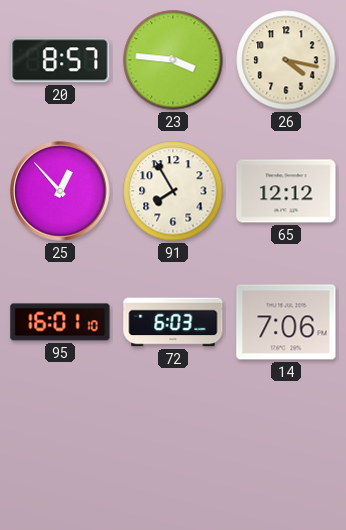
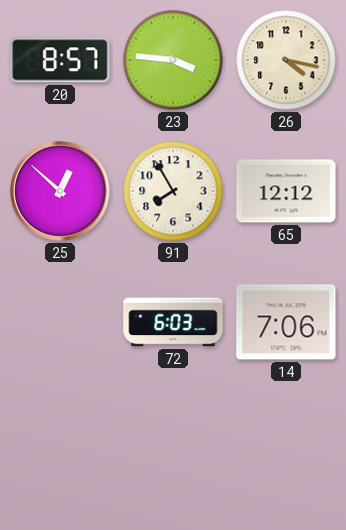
25: 12:53 -> 12:52 (60, 191)
95: 16:01 -> none (60, 322)
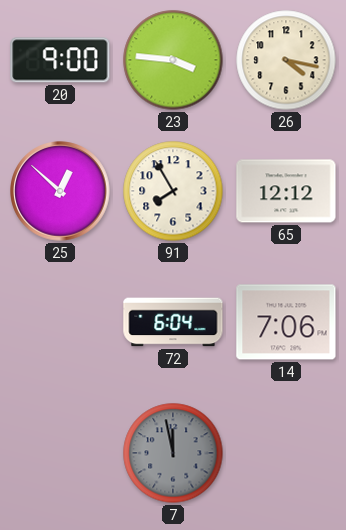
20: 8:57 -> 9:00 (60, 60)
72: 6:03 -> 6:04 (173, 322)
7: none -> 11:58 (173, 453)
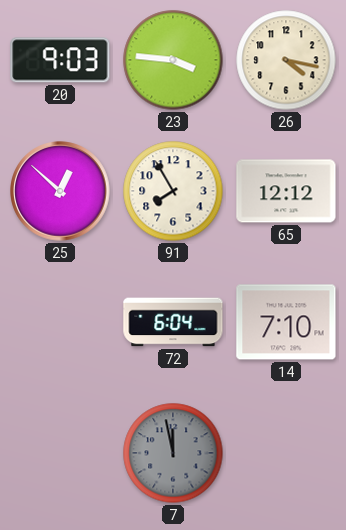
20: 9:00 -> 9:03 (60, 60)
14: 7:06 -> 7:10 (286, 322)
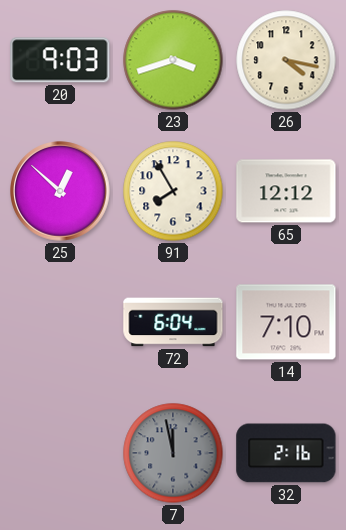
23: 3:46 -> 3:42 (173, 60)
32: none -> 2:16 (286, 453)
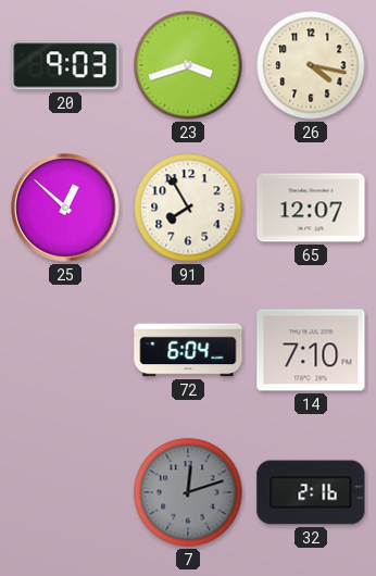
65: 12:12 -> 12:07 (311, 208)
7: 11:58 -> 12:12 (188, 492)
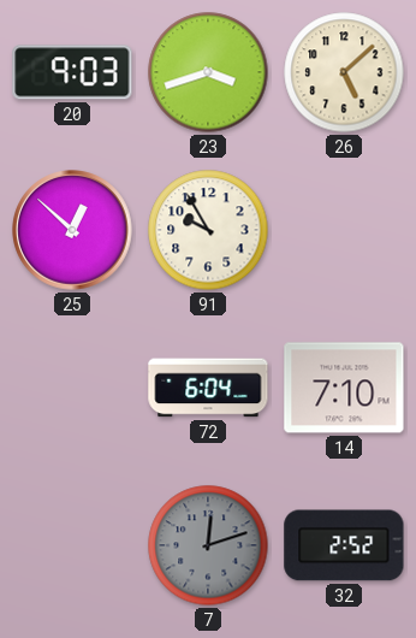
26: 4:17 -> 5:08 (344, 72)
91: 7:55 -> 9:55 (208, 230)
65: 12:07 -> none (311, 208)
32: 2:16 -> 2:52 (344, 545)
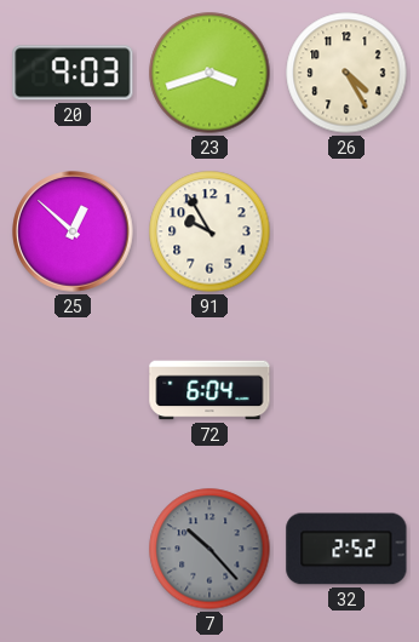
26: 5:08 -> 4:25 (346, 73)
14: 7:10 -> none (344, 388)
7: 12:12 -> 10:23 (209, 549)
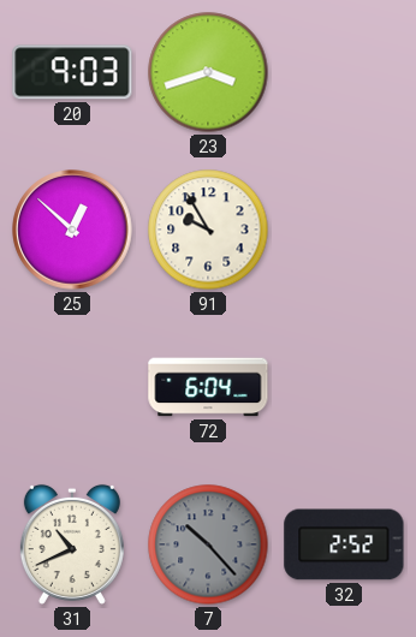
26: 4:25 -> none (346, 73)
31: none -> 10:41 (72, 544)
